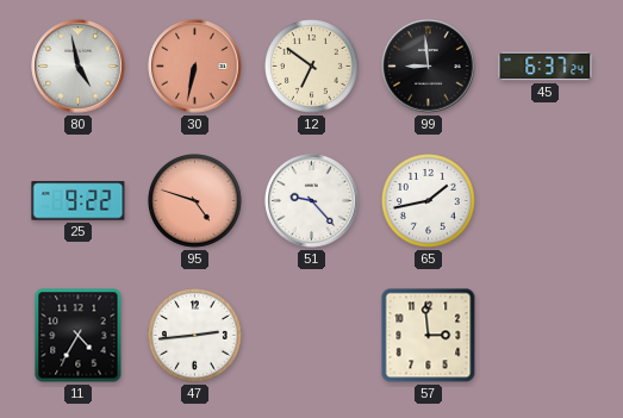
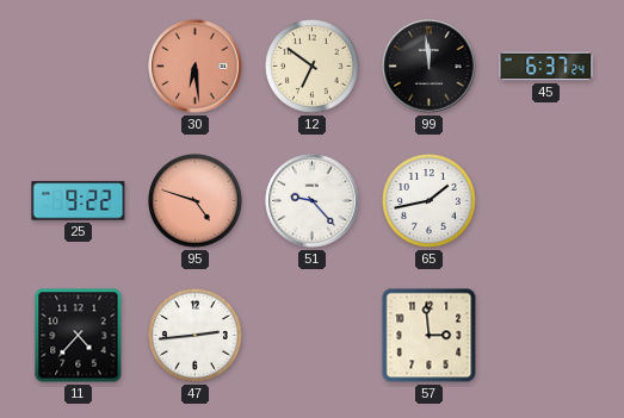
80: 4:58 -> none (79, 67)
30: 6:32 -> 6:29 (196, 67)
99: 8:59 -> 11:59 (430, 67)
11: 4:35 -> 4:37 (79, 336)
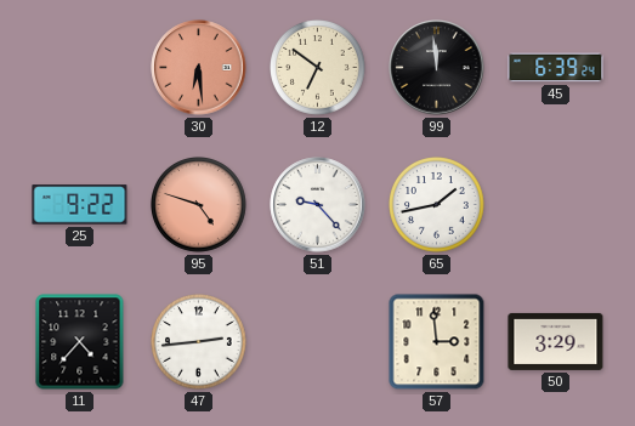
45: 6:37 -> 6:39 (556, 68)
50: none -> 3:29 (556, 341)
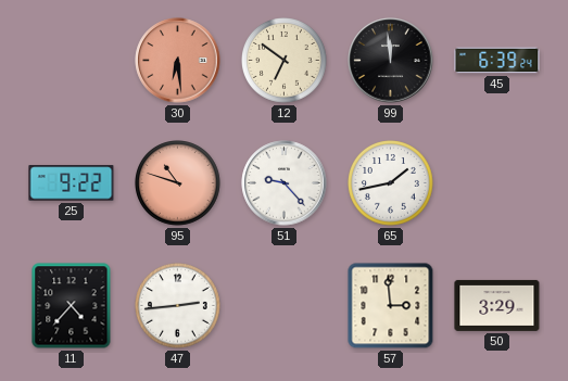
95: 4:48 -> 10:48 (178, 183)
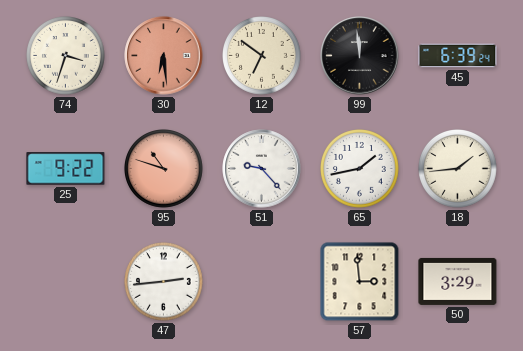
74: none -> 3:33 (66, 56)
18: none -> 1:44 (458, 169)
11: 4:37 -> none (72, 306)
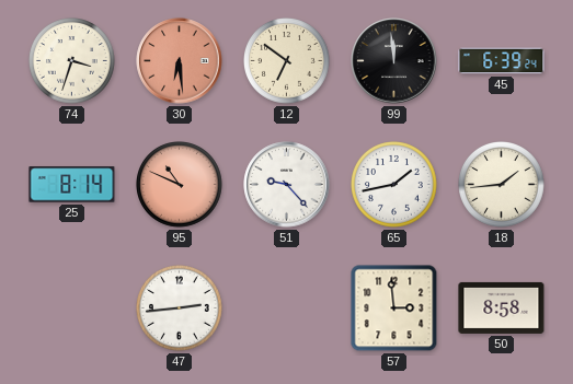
25: 9:22 -> 8:14 (72, 185)
95: 10:48 -> 10:49 (180, 185)
50: 3:29 -> 8:58 (502, 307)
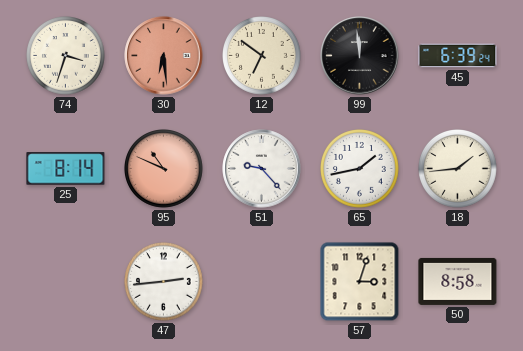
57: 2:59 -> 3:03 (360, 282)
